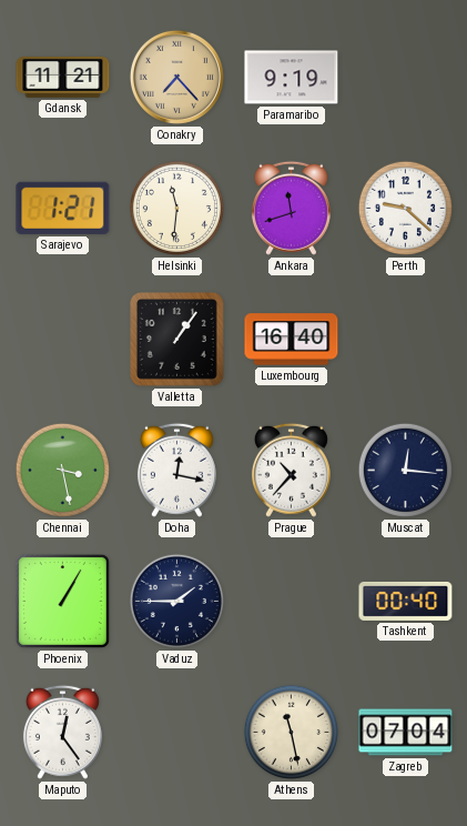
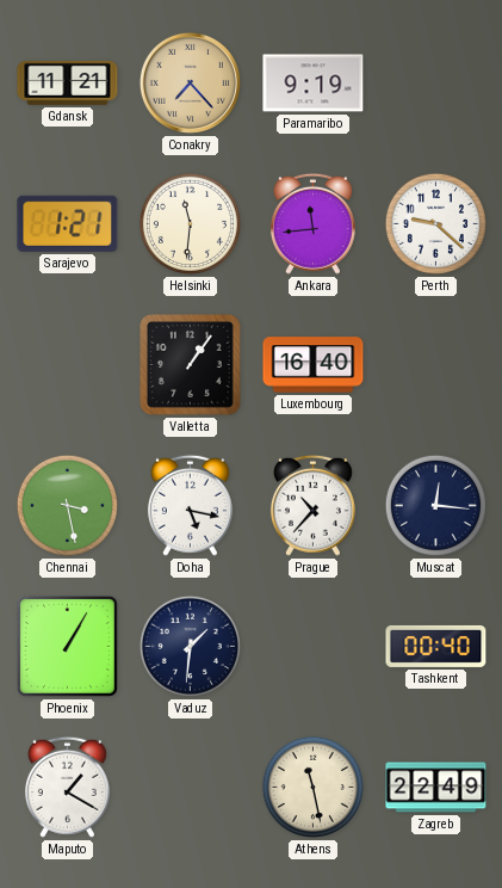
Ankara: 11:42 -> 11:44 (312, 223)
Doha: 12:17 -> 5:17 (190, 505)
Vaduz: 1:45 -> 1:31 (190, 646)
Maputo: 12:24 -> 1:20 (67, 787)
Zagreb: 07:04 -> 22:49 (436, 788)
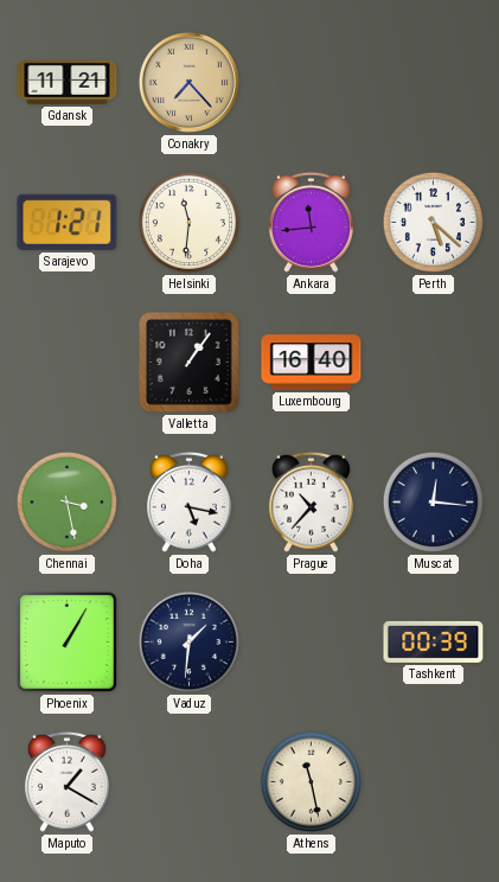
Paramaribo: 9:19 -> none (314, 84)
Perth: 9:22 -> 5:22 (433, 222)
Tashkent: 00:40 -> 00:39 (434, 641)
Zagreb: 22:49 -> none (436, 788)
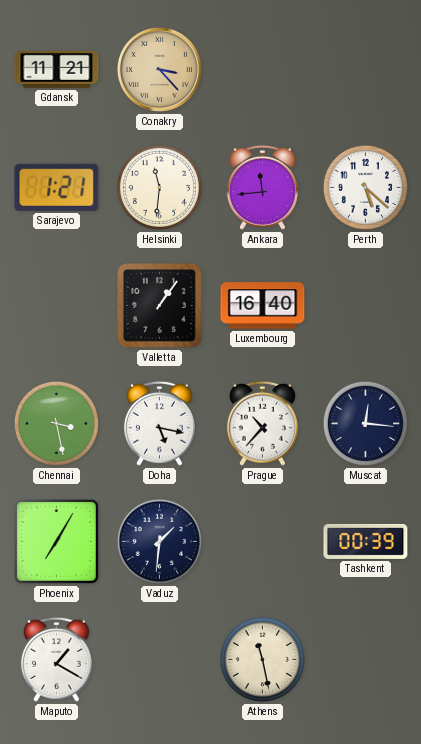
Conakry: 7:23 -> 3:23 (159, 69)
Phoenix: 1:05 -> 7:05 (56, 541)
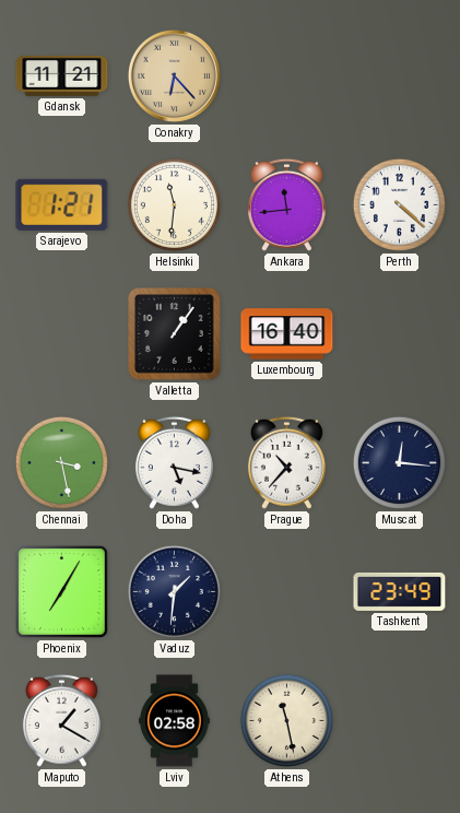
Conakry: 3:23 -> 6:23 (174, 75)
Perth: 5:22 -> 4:22 (399, 204)
Tashkent: 00:39 -> 23:49 (400, 591)
Lviv: none -> 02:58 (175, 721)
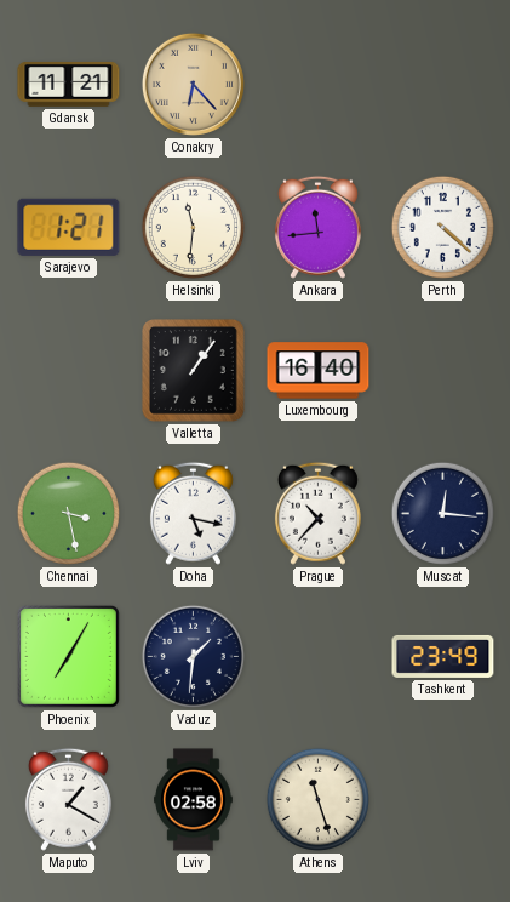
Athens: 11:28 -> 11:27 (317, 799)
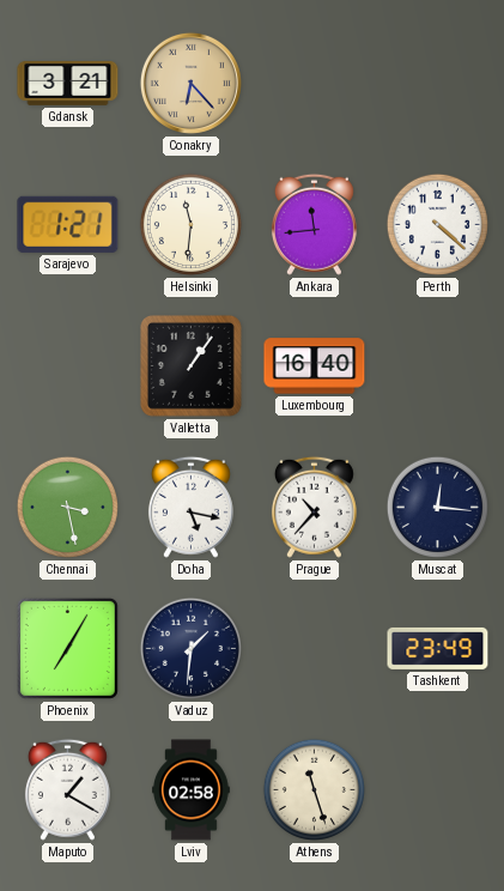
Gdansk: 11:21 -> 3:21 (68, 83)
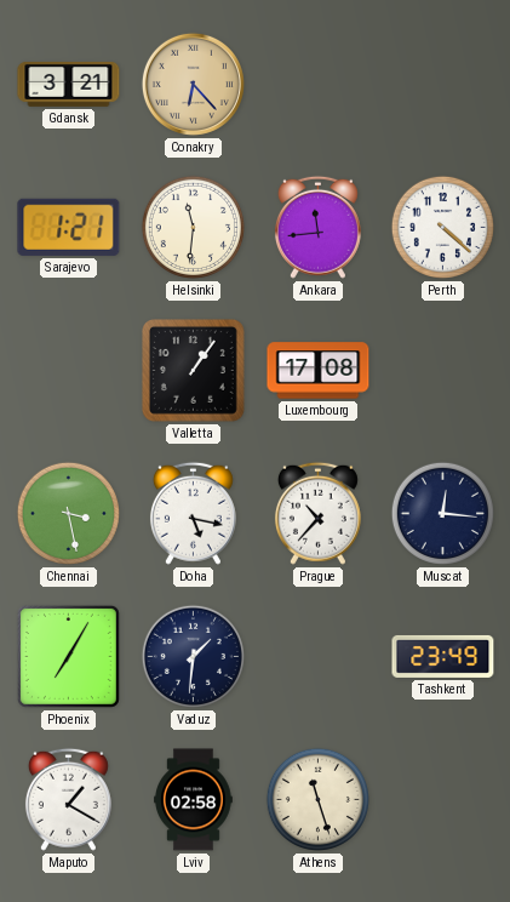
Luxembourg: 16:40 -> 17:08 (319, 371)
